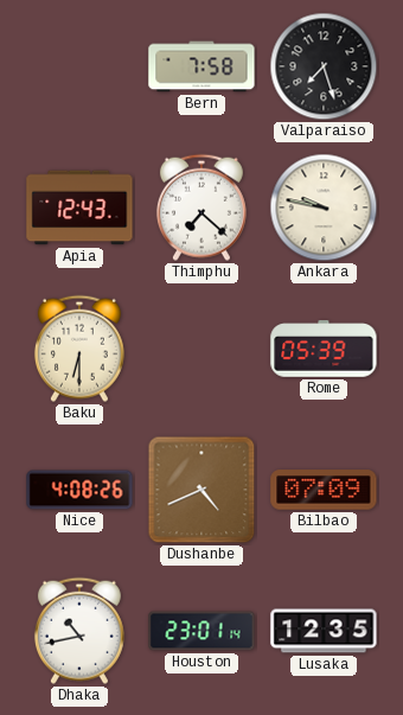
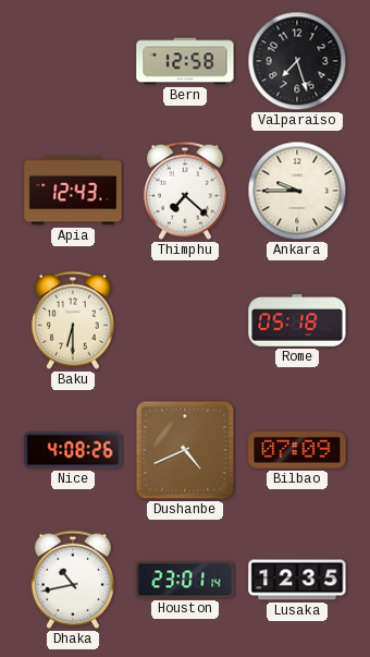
Bern: 7:58 -> 12:58 (185, 61)
Ankara: 9:47 -> 9:45 (297, 191)
Rome: 05:39 -> 05:18 (297, 321)
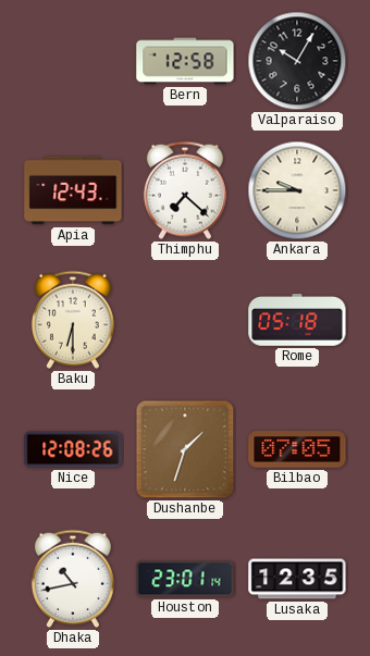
Valparaiso: 7:27 -> 10:05 (297, 61)
Nice: 4:08 -> 12:08 (73, 449)
Dushanbe: 4:41 -> 1:33 (185, 449)
Bilbao: 07:09 -> 07:05 (297, 449)
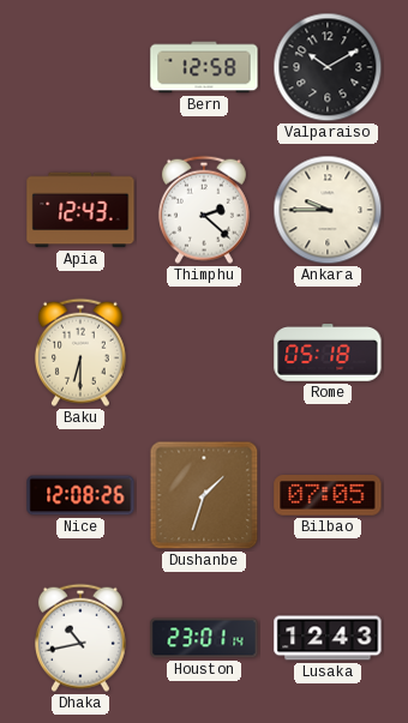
Valparaiso: 10:05 -> 10:10 (328, 67)
Thimphu: 7:22 -> 2:22 (204, 210)
Lusaka: 12:35 -> 12:43 (328, 638)
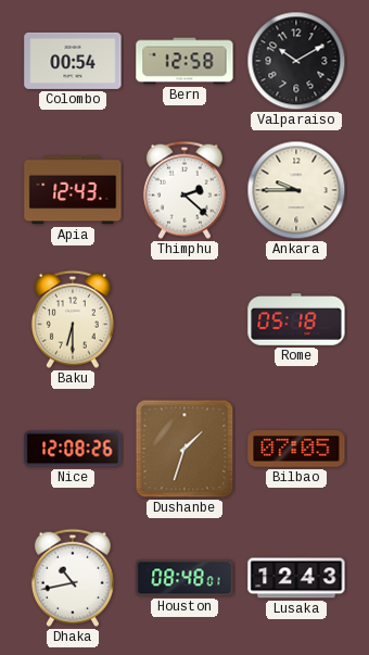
Colombo: none -> 00:54 (73, 61)
Houston: 23:01 -> 08:48 (184, 578)
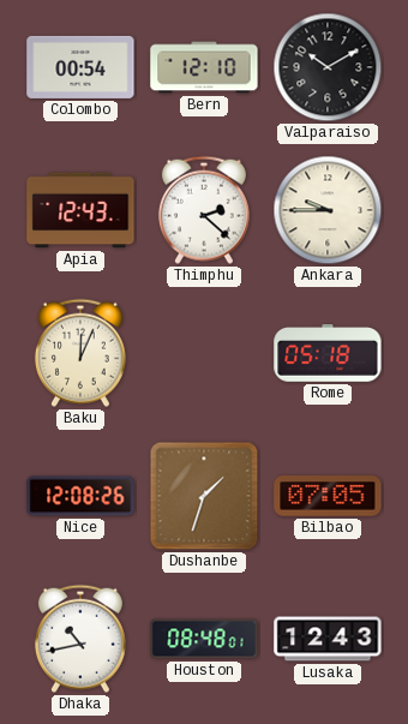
Bern: 12:58 -> 12:10 (204, 67)
Baku: 6:30 -> 12:04 (80, 353)
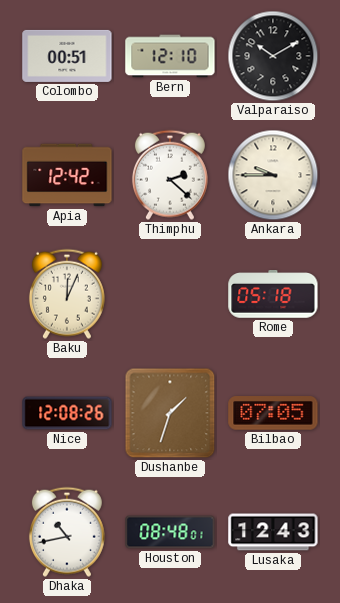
Colombo: 00:54 -> 00:51 (67, 56)
Apia: 12:43 -> 12:42 (67, 175)
